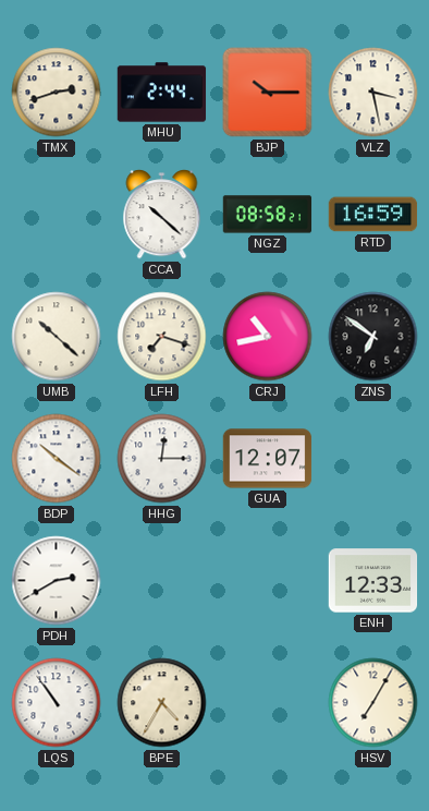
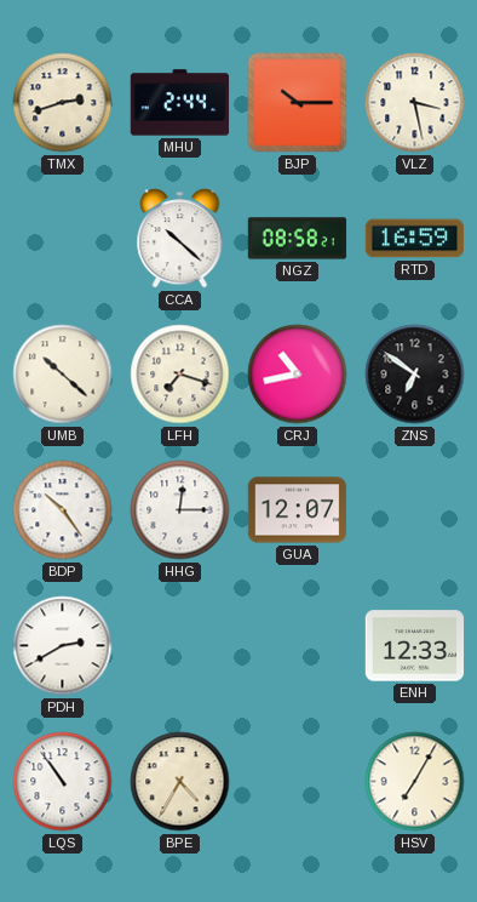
BDP: 10:21 -> 10:24 (63, 510)
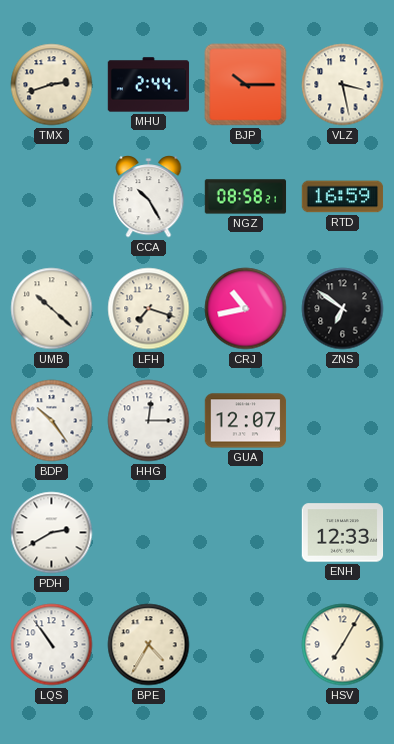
CCA: 10:22 -> 10:25 (149, 197)
